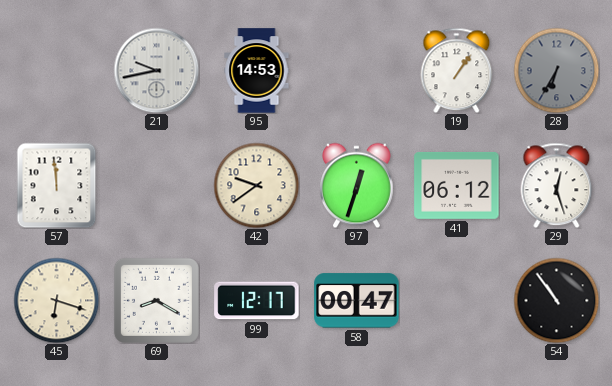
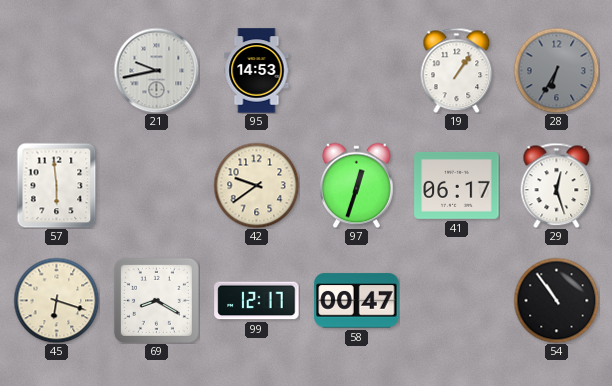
57: 11:59 -> 5:59 (57, 185)
41: 06:12 -> 06:17 (457, 185)
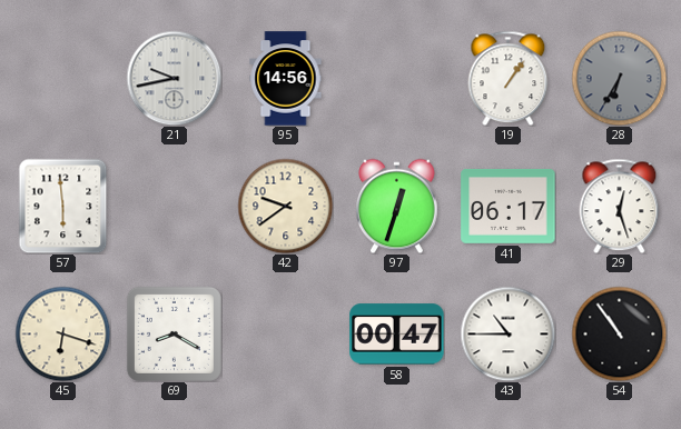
95: 14:53 -> 14:56 (286, 79)
99: 12:17 -> none (257, 301)
43: none -> 10:45 (507, 333)
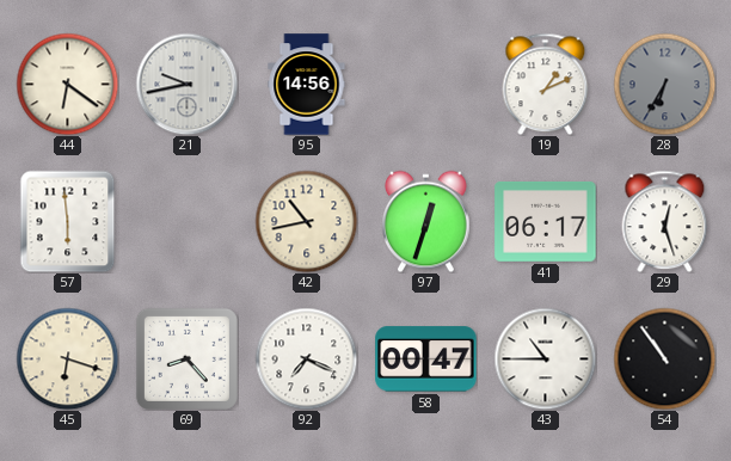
44: none -> 6:21 (67, 84)
19: 1:06 -> 1:11 (546, 84)
42: 9:39 -> 10:43 (306, 221)
69: 8:20 -> 8:23 (186, 358)
92: none -> 7:19 (306, 358)
